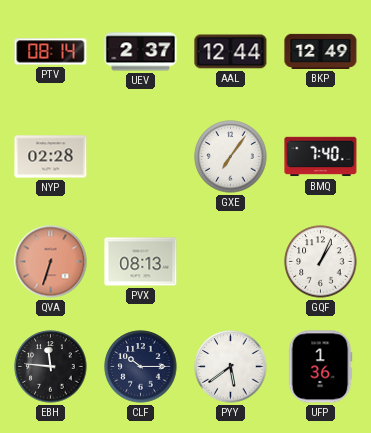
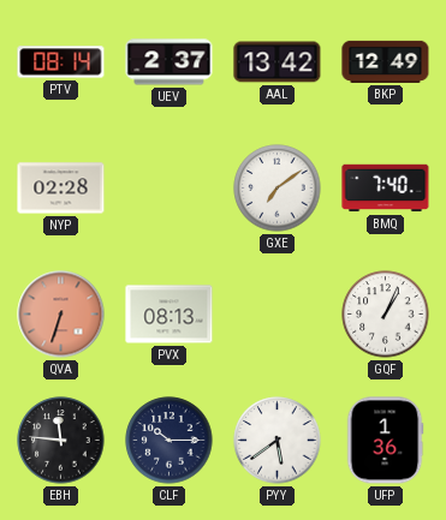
AAL: 12:44 -> 13:42 (278, 62)
GXE: 7:06 -> 7:09 (278, 189)
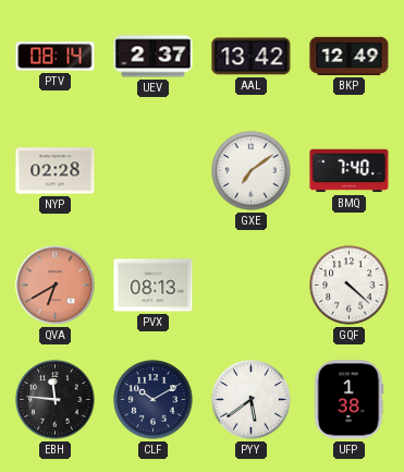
QVA: 6:33 -> 6:40 (56, 286)
GQF: 1:04 -> 4:22 (350, 286)
CLF: 10:15 -> 10:10 (154, 400)
UFP: 1:36 -> 1:38 (348, 400)
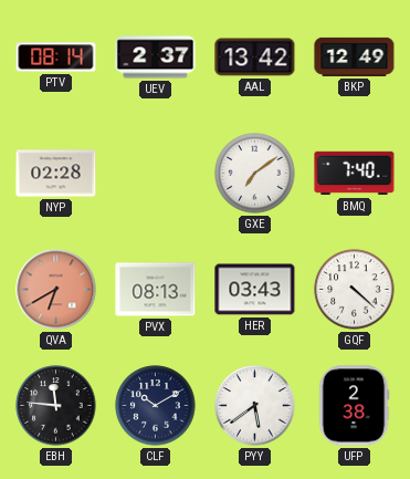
HER: none -> 03:43 (255, 290)
UFP: 1:38 -> 2:38 (354, 406)
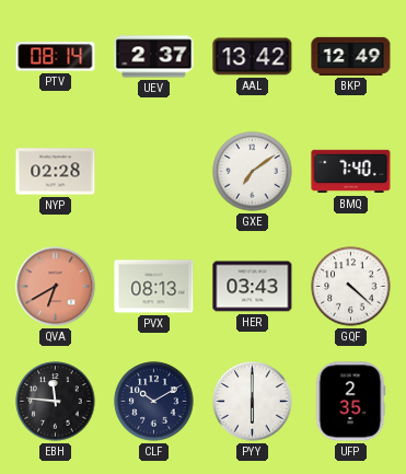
PYY: 5:39 -> 6:00 (253, 402)
UFP: 2:38 -> 2:35 (350, 402)
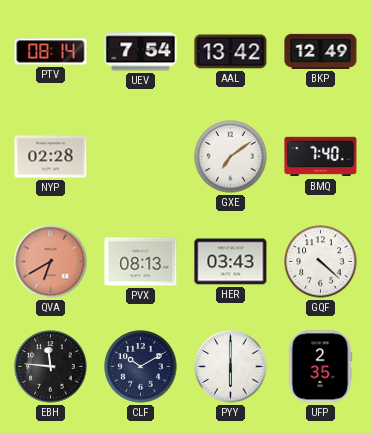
UEV: 2:37 -> 7:54 (141, 52)
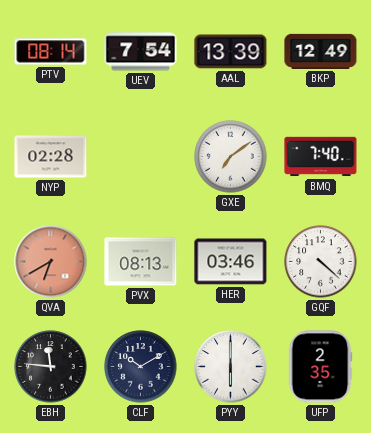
AAL: 13:42 -> 13:39 (231, 52)
HER: 03:43 -> 03:46 (231, 262)
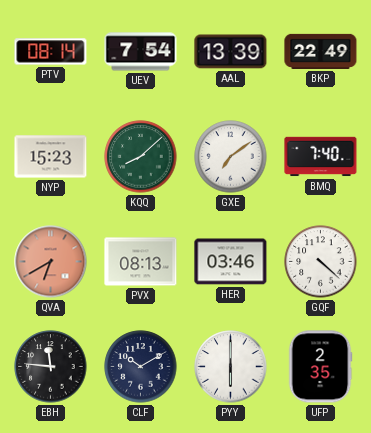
BKP: 12:49 -> 22:49 (321, 51)
NYP: 02:28 -> 15:23 (51, 157)
KQQ: none -> 8:08 (141, 157)
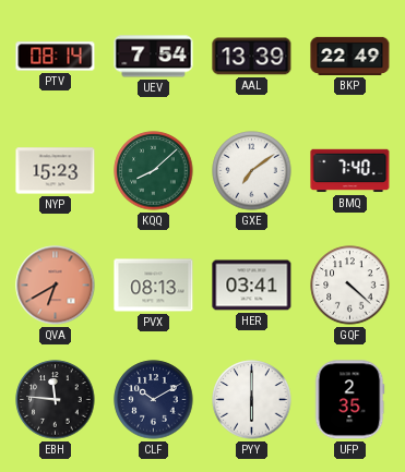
HER: 03:46 -> 03:41 (252, 286)
